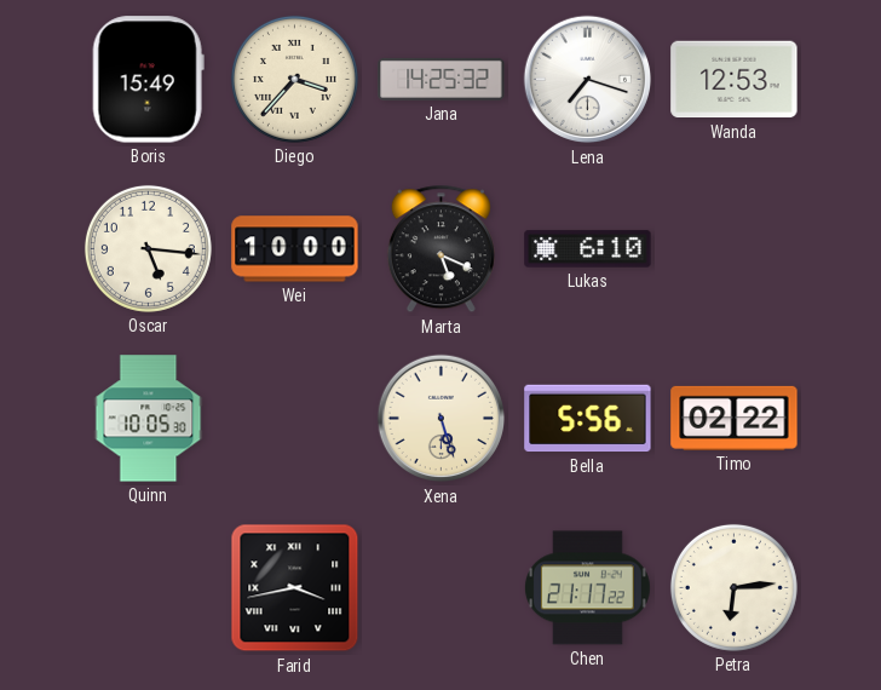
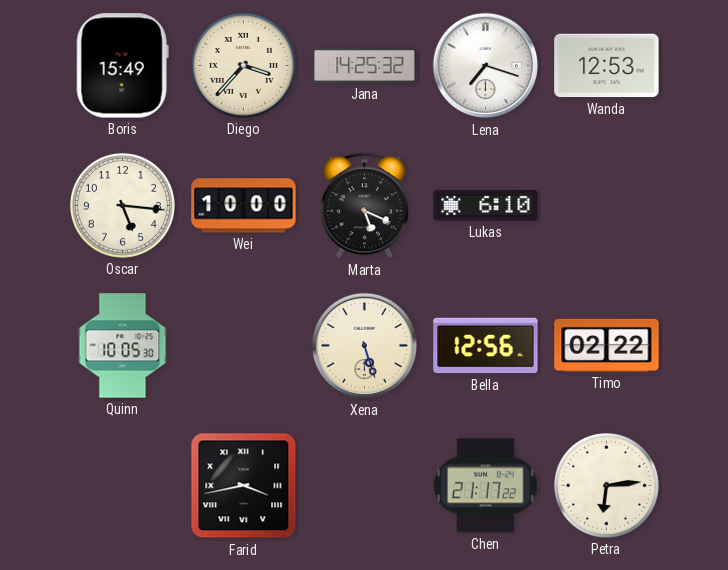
Bella: 5:56 -> 12:56 (486, 346)
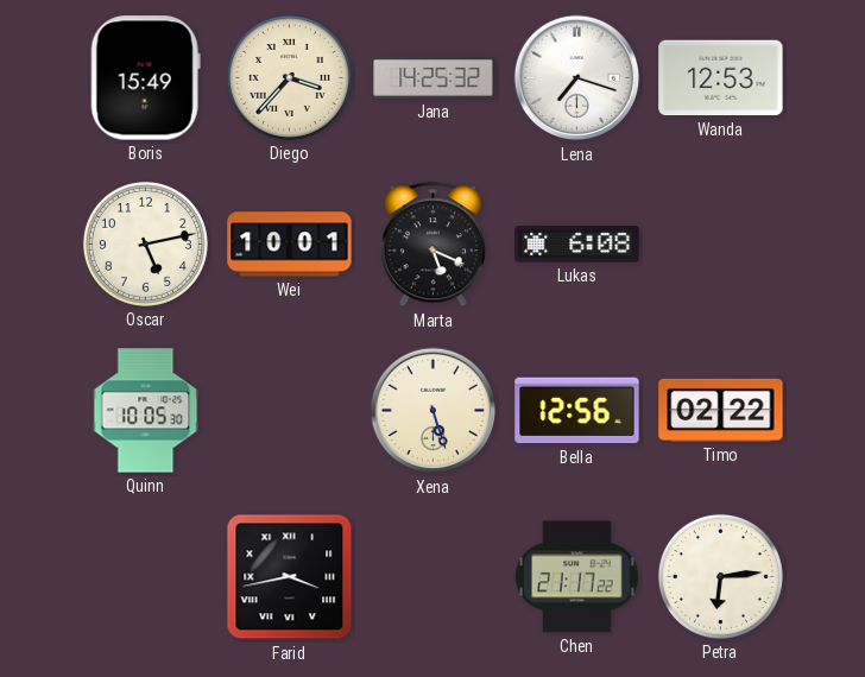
Oscar: 5:16 -> 5:13 (145, 243)
Wei: 10:00 -> 10:01 (290, 245)
Lukas: 6:10 -> 6:08 (577, 245)
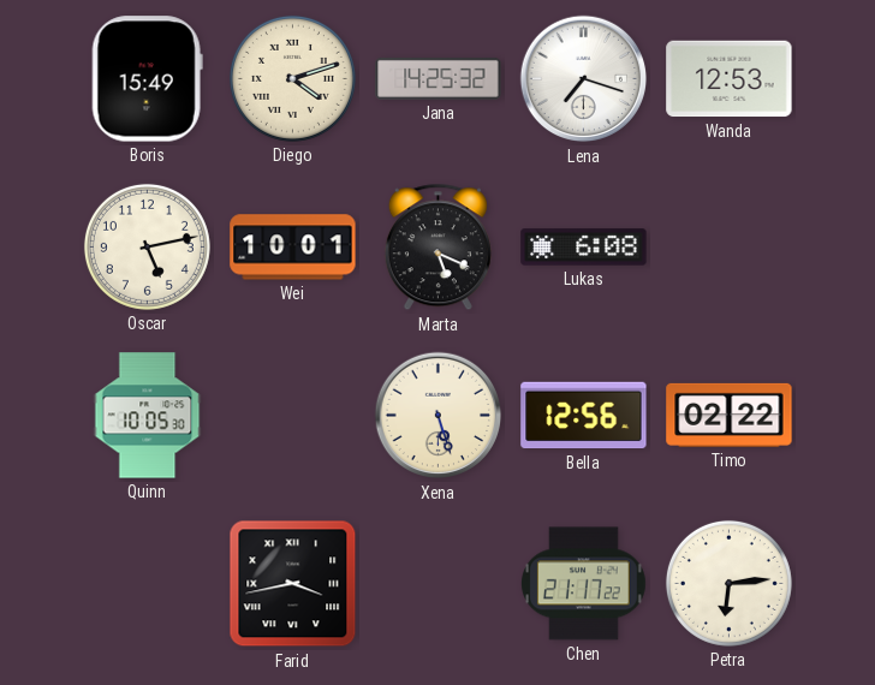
Diego: 3:37 -> 4:12 (292, 78)
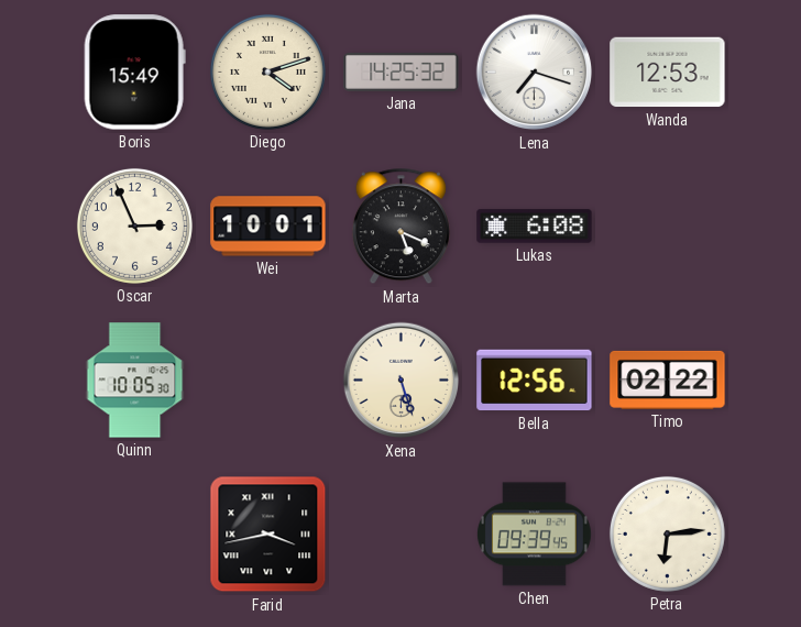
Oscar: 5:13 -> 2:56 (134, 226)
Chen: 21:17 -> 09:39 (534, 535)
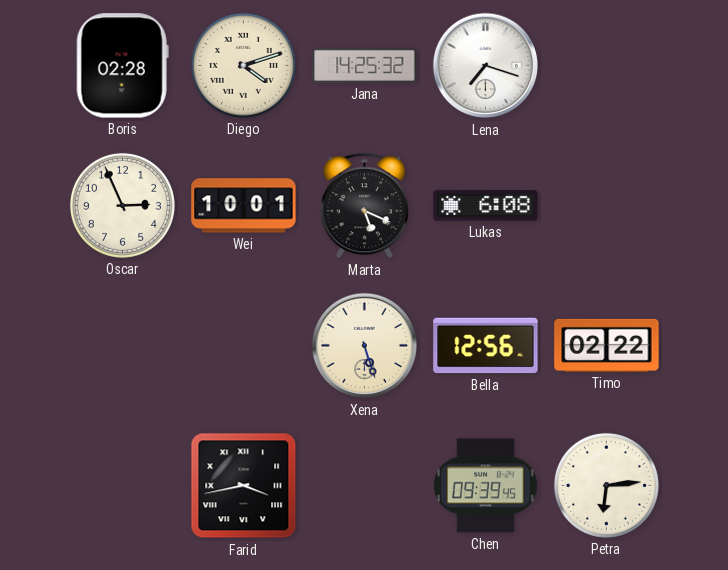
Boris: 15:49 -> 02:28 (122, 66)
Wanda: 12:53 -> none (668, 73)
Quinn: 10:05 -> none (135, 381)
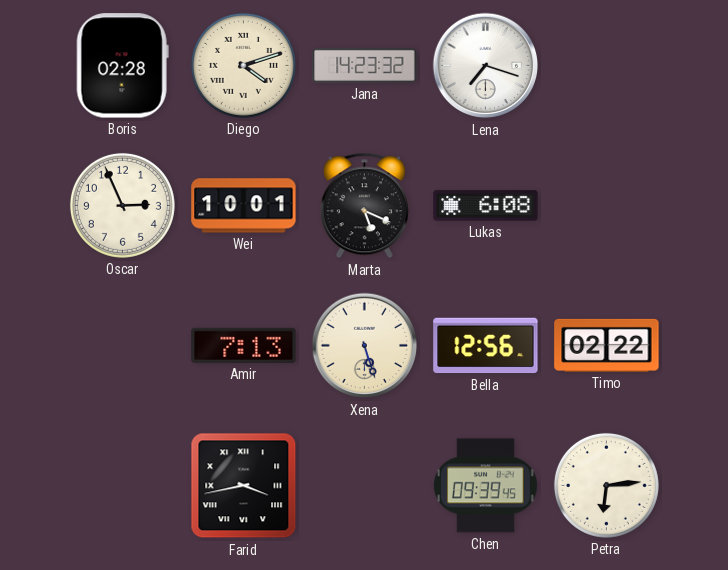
Jana: 14:25 -> 14:23 (365, 65)
Amir: none -> 7:13 (244, 345)
